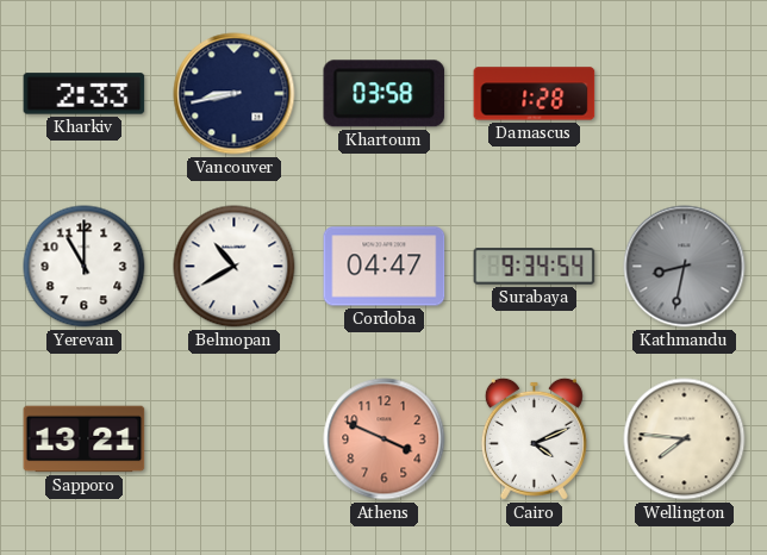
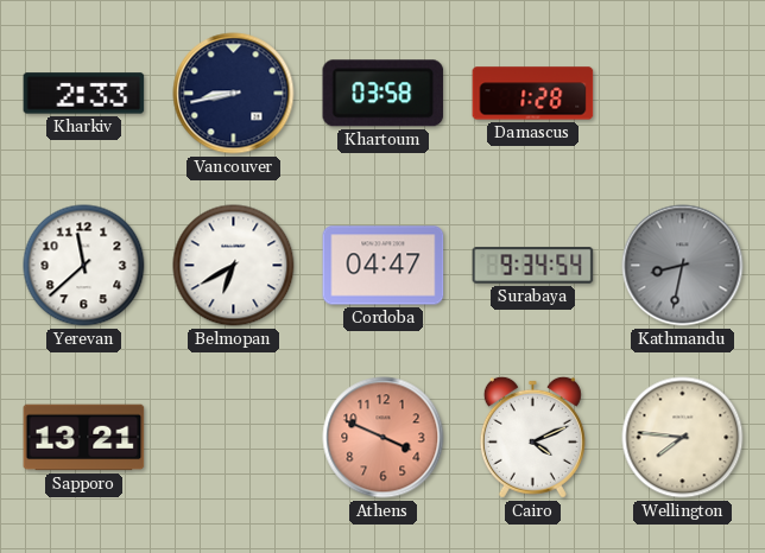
Yerevan: 11:00 -> 11:38 (84, 266)
Belmopan: 10:40 -> 6:40 (234, 266)
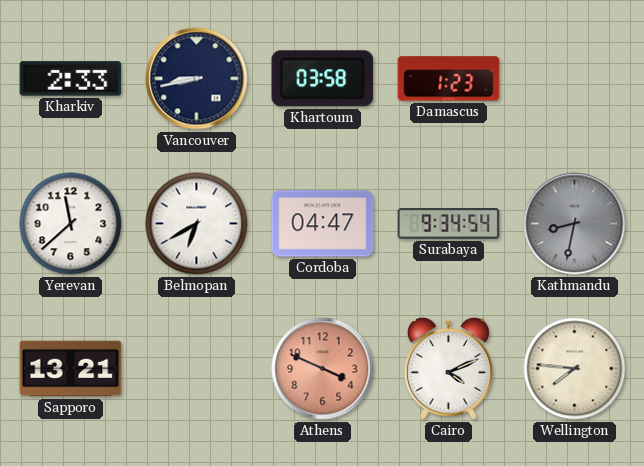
Damascus: 1:28 -> 1:23 (449, 79)
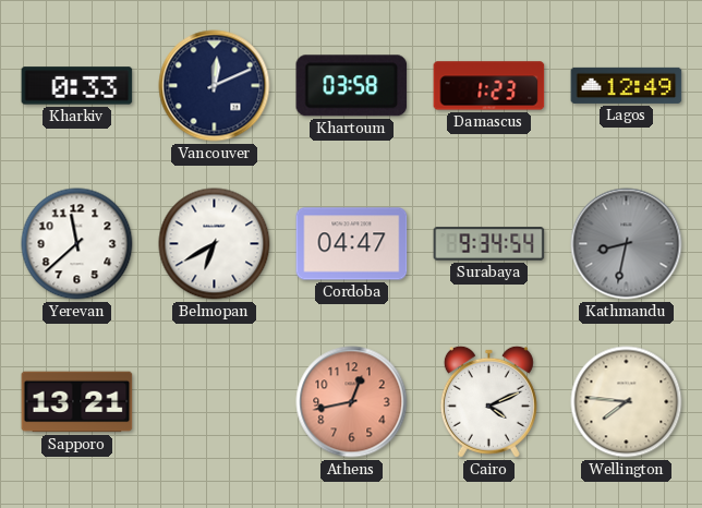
Kharkiv: 2:33 -> 0:33 (77, 86)
Vancouver: 8:43 -> 12:11 (215, 86)
Lagos: none -> 12:49 (627, 85)
Athens: 3:49 -> 12:43 (352, 402)
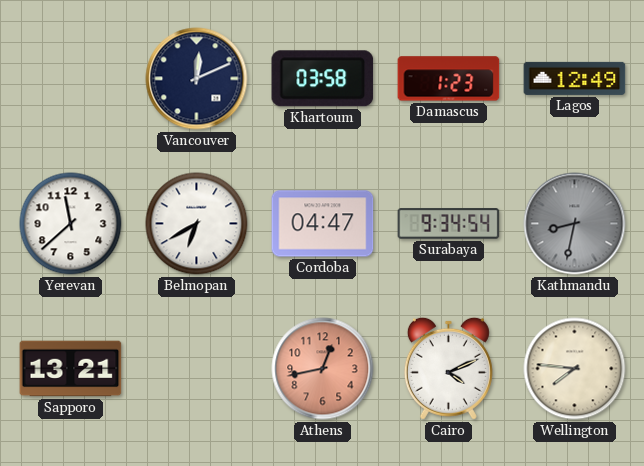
Kharkiv: 0:33 -> none (77, 86)
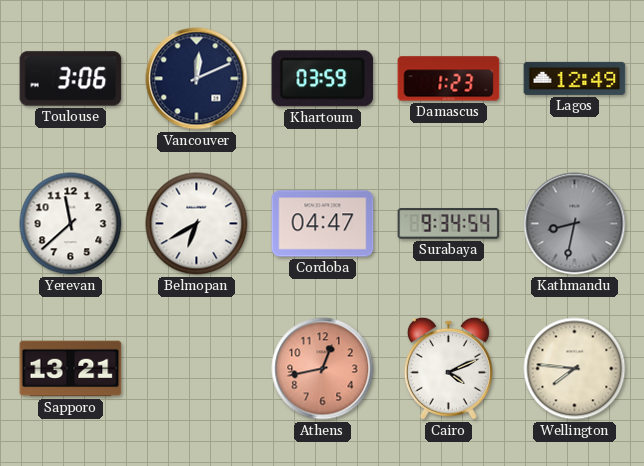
Toulouse: none -> 3:06 (71, 79)
Khartoum: 03:58 -> 03:59 (323, 79)
